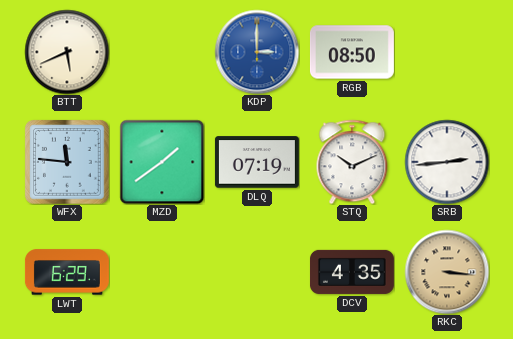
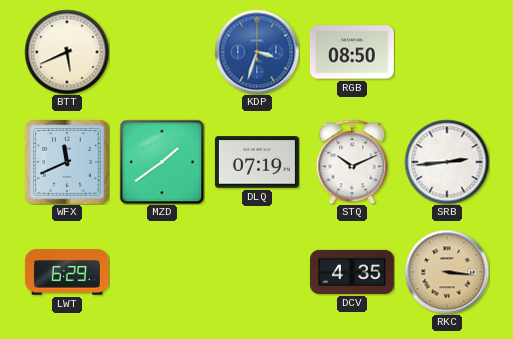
KDP: 3:00 -> 3:33 (257, 52)
WFX: 11:46 -> 11:41 (67, 162)
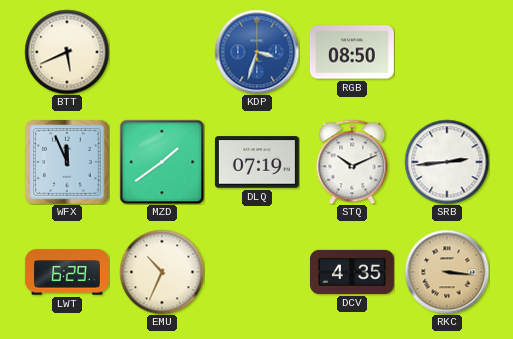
WFX: 11:41 -> 11:56 (67, 162)
EMU: none -> 10:34 (162, 272)
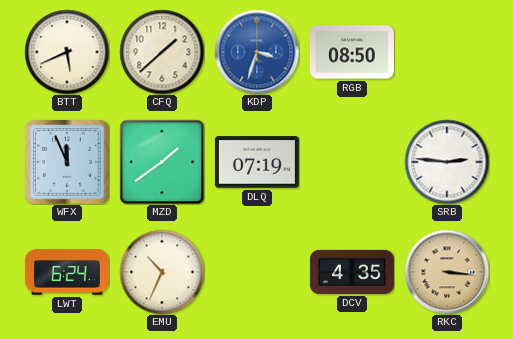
CFQ: none -> 1:38 (162, 52)
STQ: 10:11 -> none (352, 162)
SRB: 2:44 -> 2:46 (447, 162)
LWT: 6:29 -> 6:24 (67, 272)
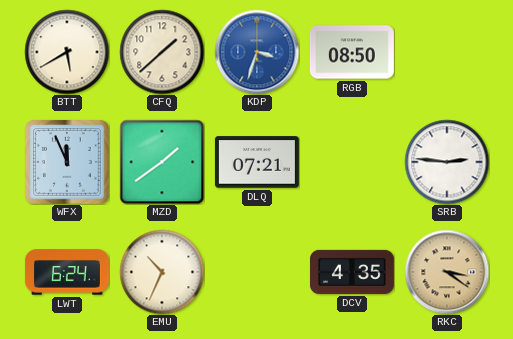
BTT: 5:41 -> 5:40 (67, 52)
DLQ: 07:19 -> 07:21 (257, 162)
RKC: 3:16 -> 3:21 (447, 272)
